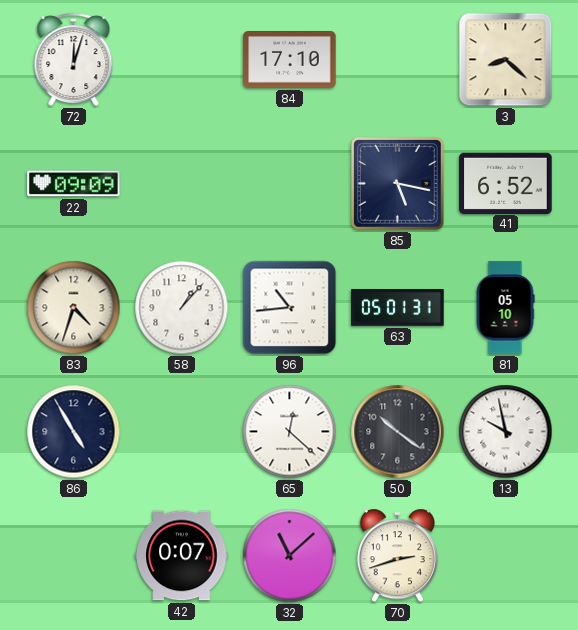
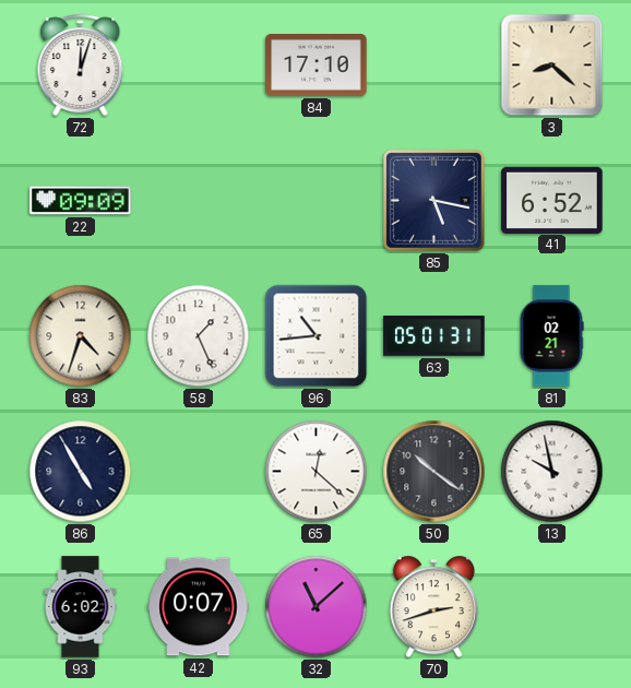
58: 1:07 -> 1:26 (199, 336)
81: 05:10 -> 02:21 (551, 336)
93: none -> 6:02 (81, 607)
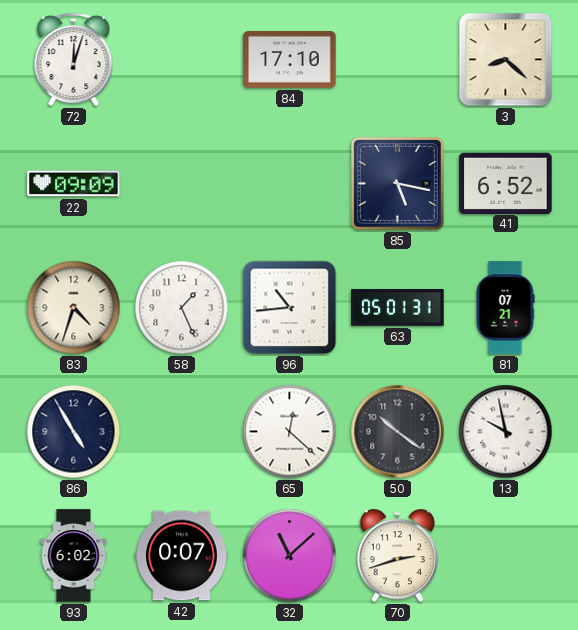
81: 02:21 -> 07:21 (505, 308)
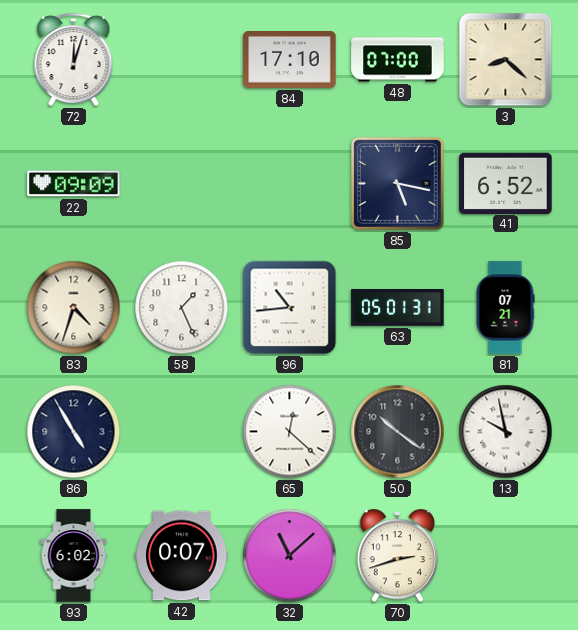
48: none -> 07:00 (398, 60)
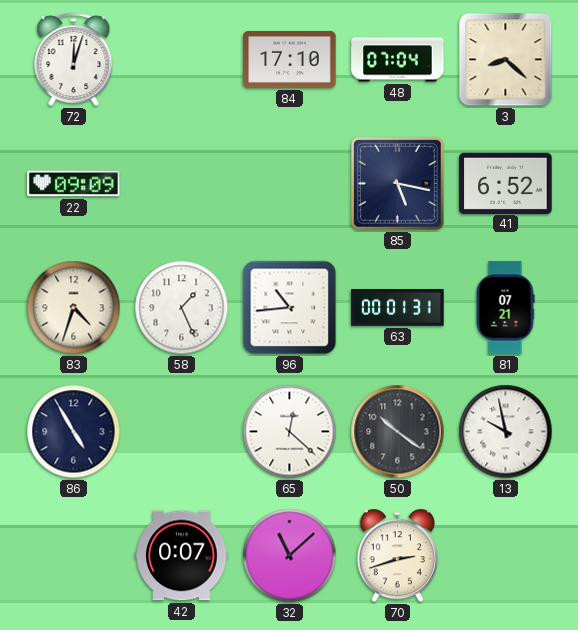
48: 07:00 -> 07:04 (398, 60)
63: 05:01 -> 00:01 (398, 308)
93: 6:02 -> none (74, 556)
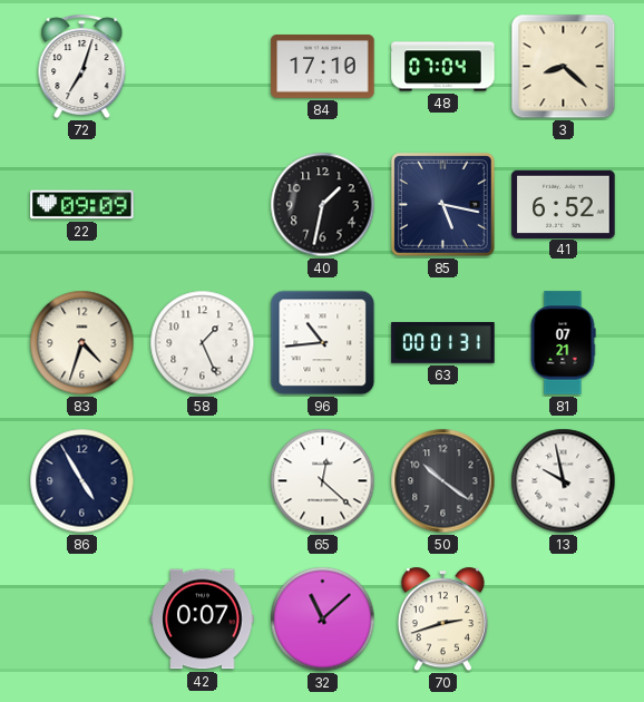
72: 12:03 -> 7:03 (82, 67)
40: none -> 1:32 (323, 205)
